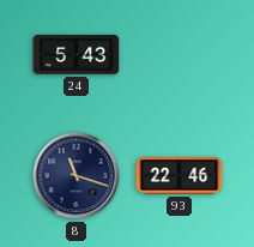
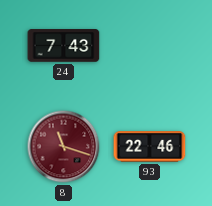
24: 5:43 -> 7:43 (64, 46)
8 dial: navy -> burgundy (64, 147)
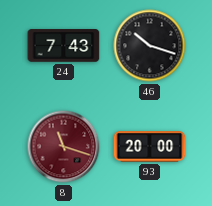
46: none -> 10:18 (150, 46)
93: 22:46 -> 20:00 (150, 147)
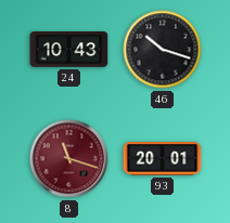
24: 7:43 -> 10:43 (69, 50)
93: 20:00 -> 20:01 (163, 159)
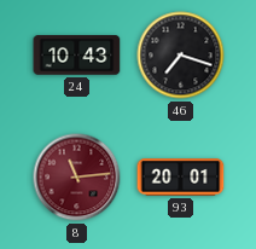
46: 10:18 -> 7:18 (181, 56)
8: 11:18 -> 11:14 (77, 178)
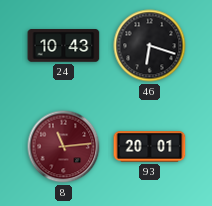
46: 7:18 -> 6:18 (150, 46)
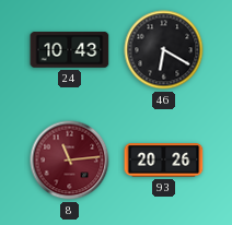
46: 6:18 -> 6:20 (164, 50)
93: 20:01 -> 20:26 (164, 161)
